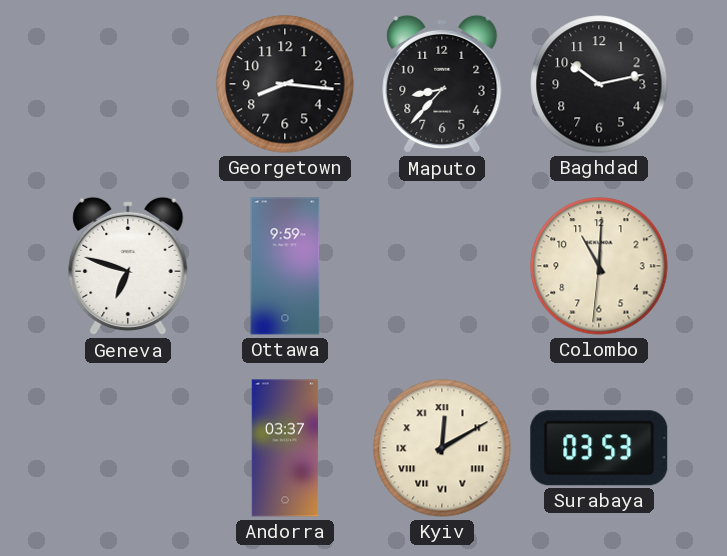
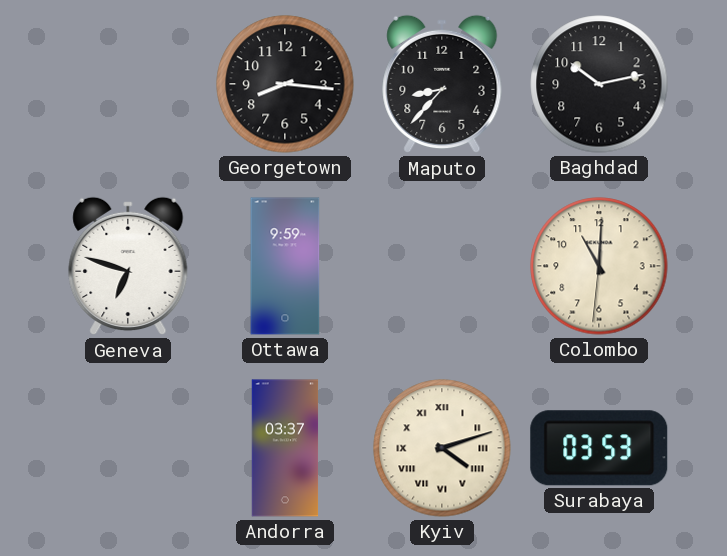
Kyiv: 12:10 -> 4:12 (442, 448)
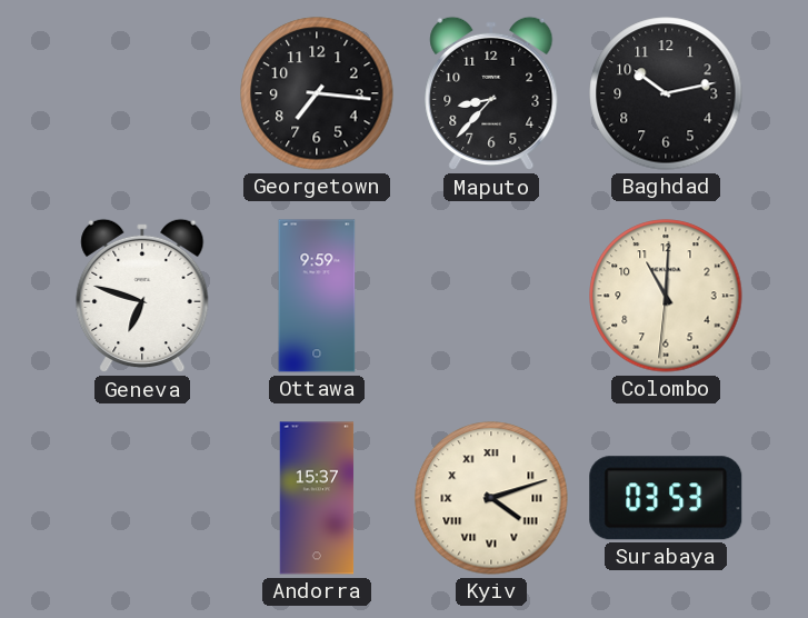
Georgetown: 8:16 -> 7:16 (317, 93)
Andorra: 03:37 -> 15:37 (317, 498)
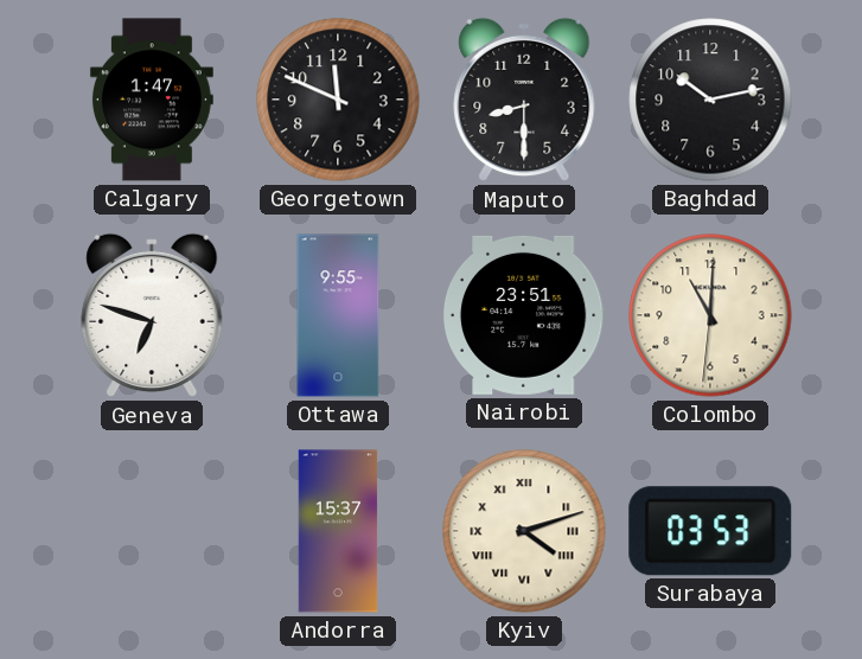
Calgary: none -> 1:47 (152, 100)
Georgetown: 7:16 -> 11:49 (338, 100)
Maputo: 8:37 -> 8:30 (524, 100)
Ottawa: 9:59 -> 9:55 (338, 315)
Nairobi: none -> 23:51 (524, 315)
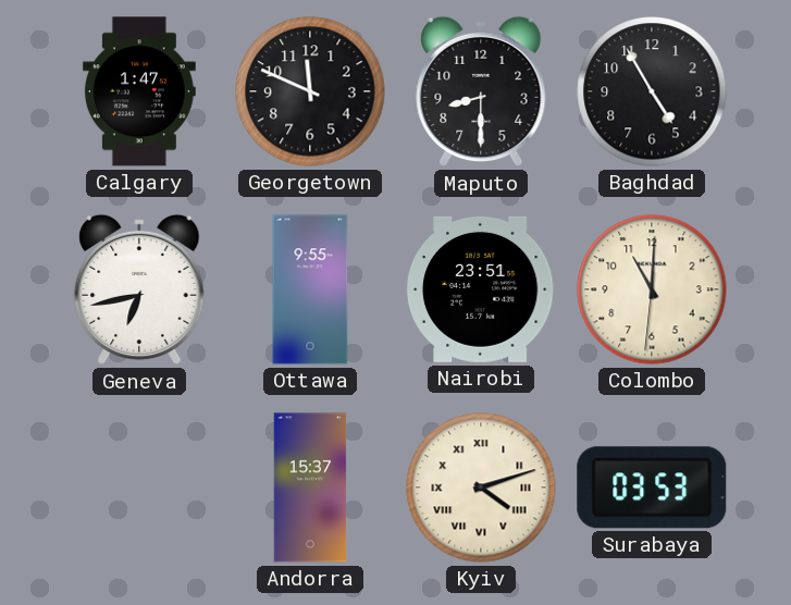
Baghdad: 10:13 -> 4:55 (652, 91)
Geneva: 6:48 -> 6:43 (139, 289)
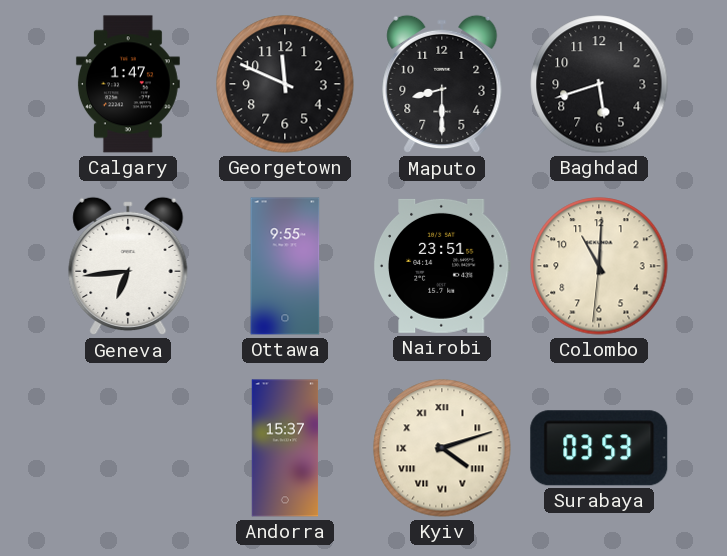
Baghdad: 4:55 -> 5:42 (599, 84)
Geneva: 6:43 -> 6:44 (128, 266)
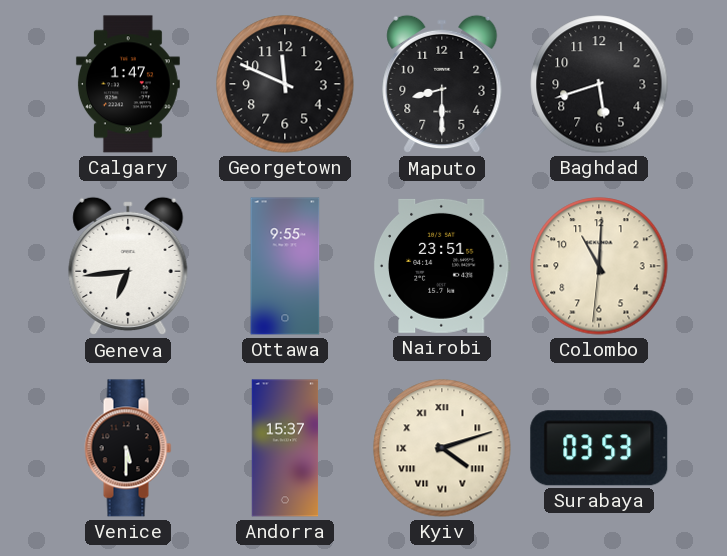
Venice: none -> 5:30 (128, 448)
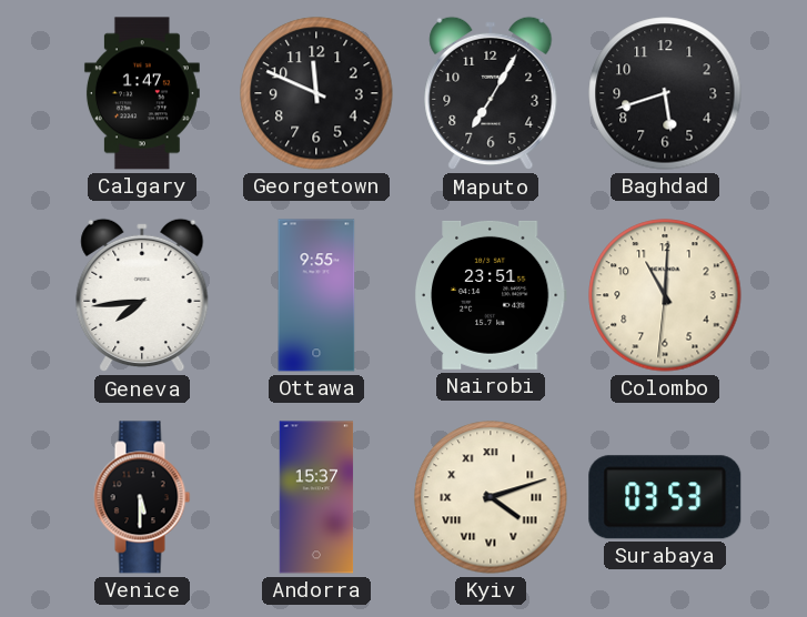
Maputo: 8:30 -> 7:05 (491, 93)
Geneva: 6:44 -> 7:44 (142, 295)
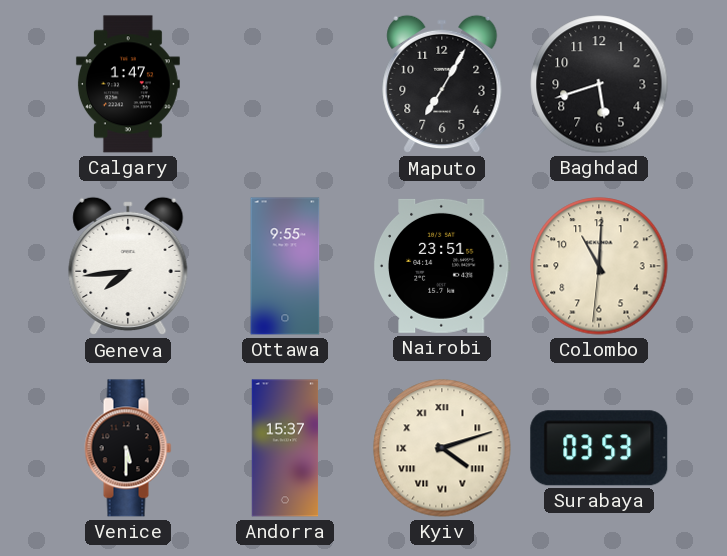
Georgetown: 11:49 -> none (316, 93)
